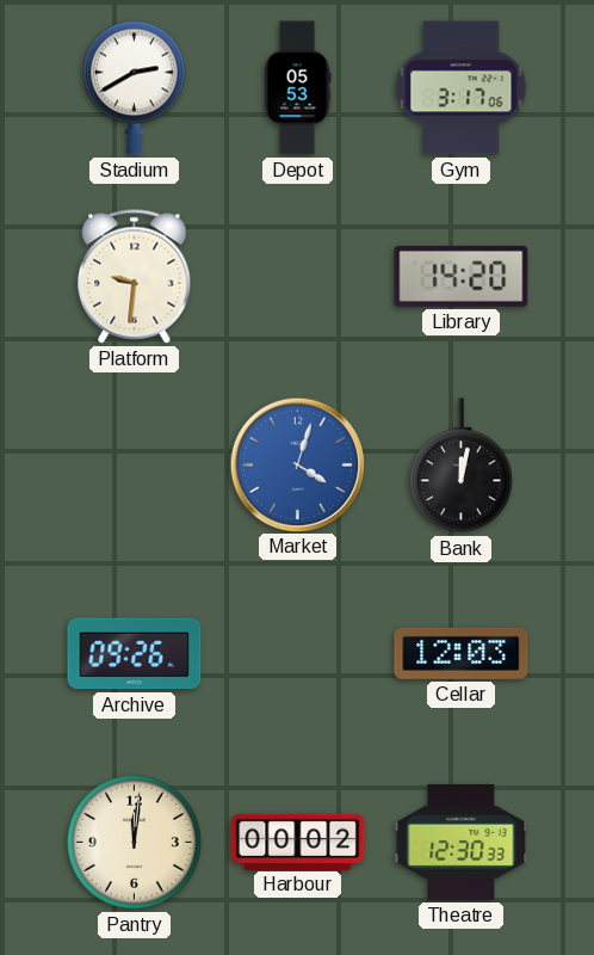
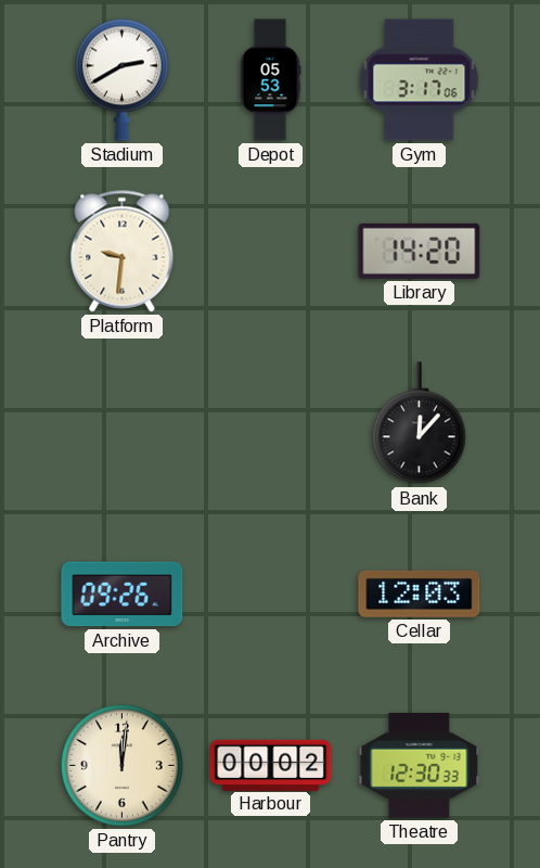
Market: 4:03 -> none (297, 464)
Bank: 12:02 -> 12:07 (419, 423)
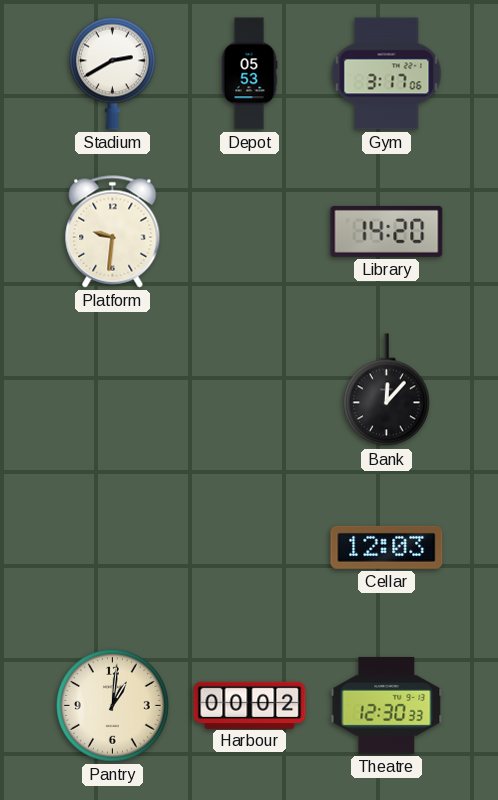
Archive: 09:26 -> none (123, 595)
Pantry: 12:01 -> 1:01 (113, 706)
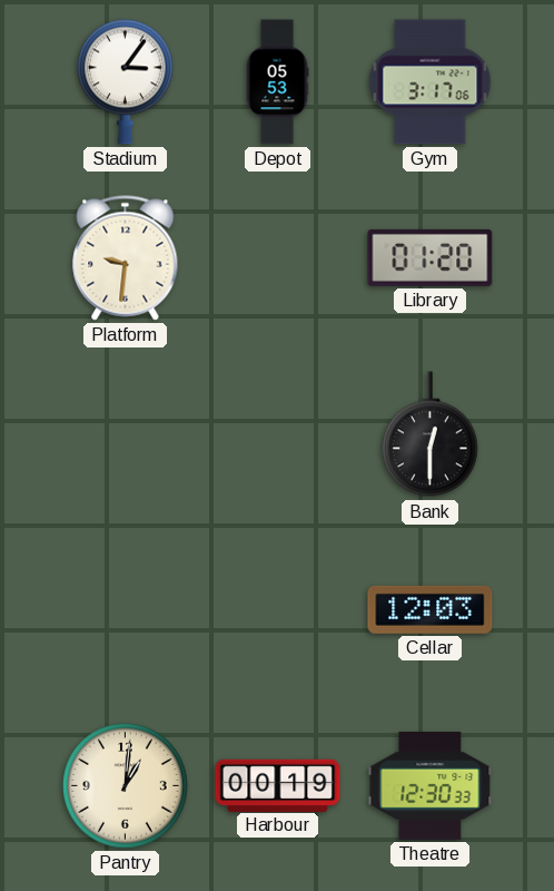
Stadium: 2:40 -> 3:06 (125, 81)
Library: 14:20 -> 01:20 (431, 257)
Bank: 12:07 -> 12:30 (429, 434)
Harbour: 00:02 -> 00:19 (278, 785)
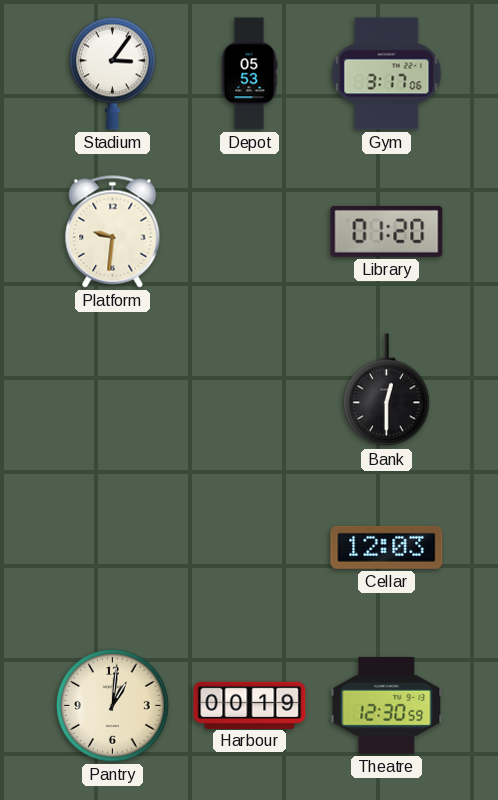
Theatre: 12:30:33 -> 12:30:59 (387, 705)
